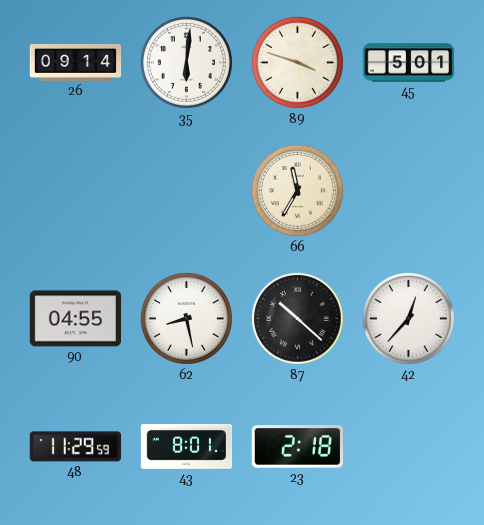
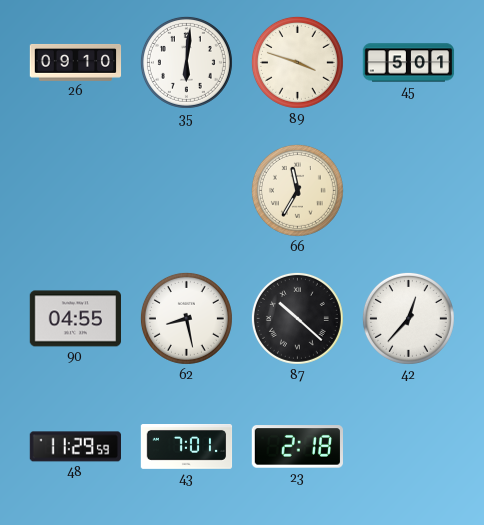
26: 09:14 -> 09:10 (76, 62)
43: 8:01 -> 7:01 (187, 447)
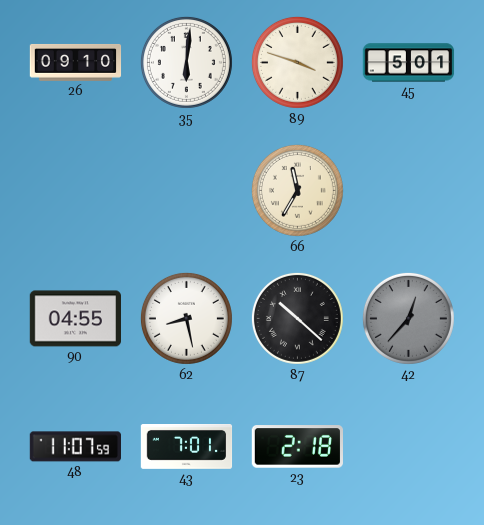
42 dial: white -> grey (408, 318)
48: 11:29 -> 11:07 (75, 447)
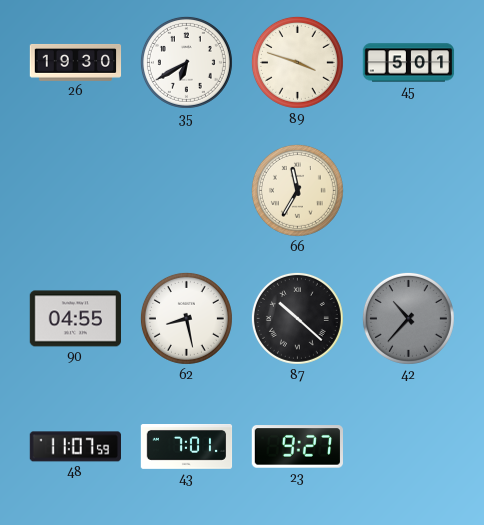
26: 09:10 -> 19:30 (76, 62)
35: 6:01 -> 6:40 (186, 62)
42: 12:37 -> 10:37 (408, 318)
23: 2:18 -> 9:27 (297, 447)
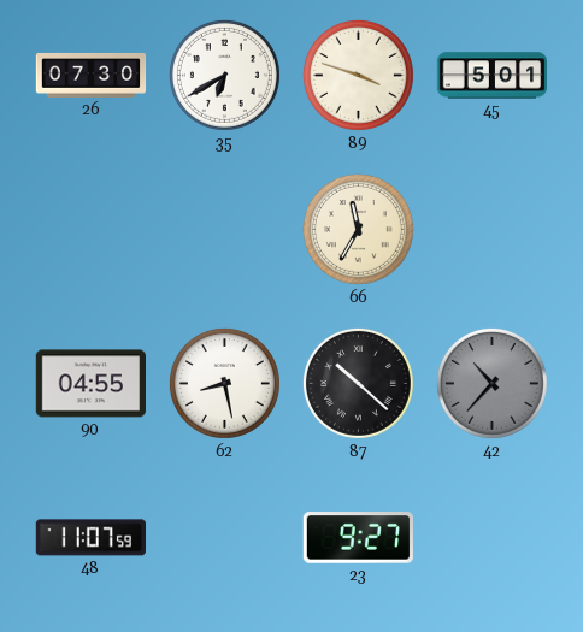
26: 19:30 -> 07:30 (92, 75)
43: 7:01 -> none (187, 447)
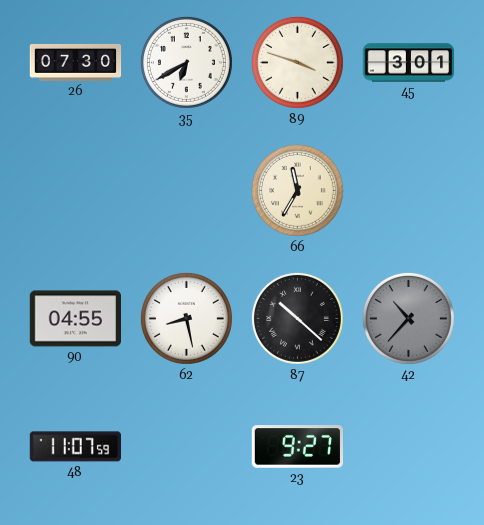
45: 5:01 -> 3:01 (409, 63)
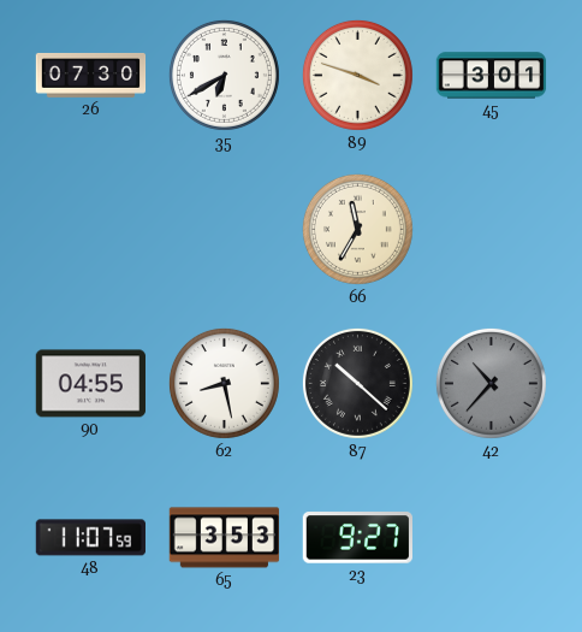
65: none -> 3:53 (225, 538)
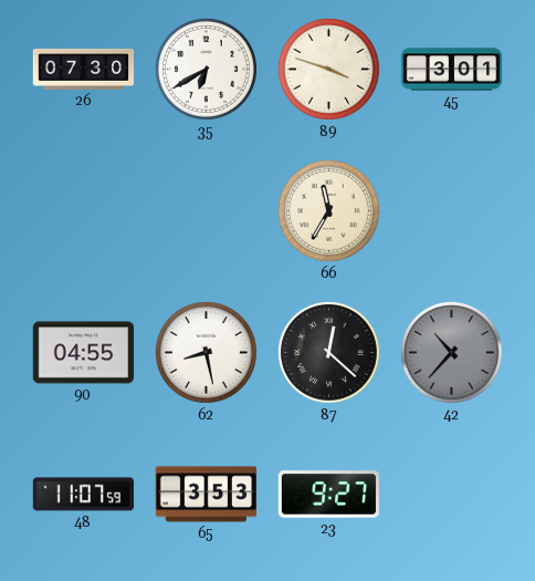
87: 10:22 -> 12:22 (328, 352)
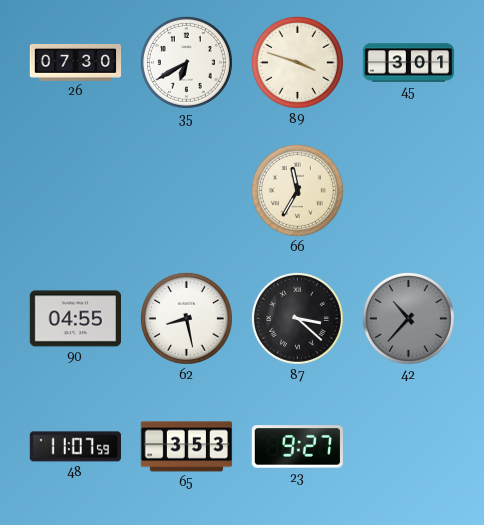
87: 12:22 -> 3:22 (297, 318)
